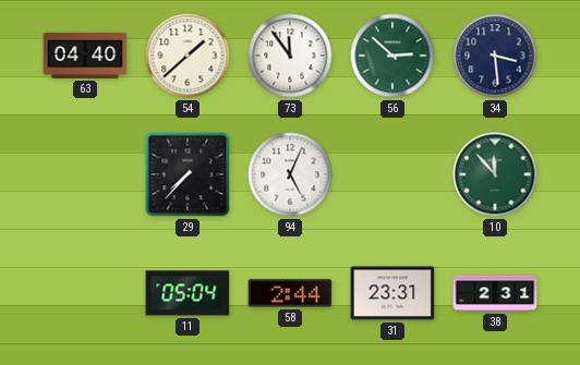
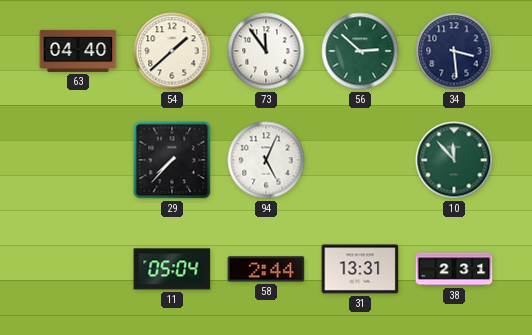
31: 23:31 -> 13:31 (360, 269)
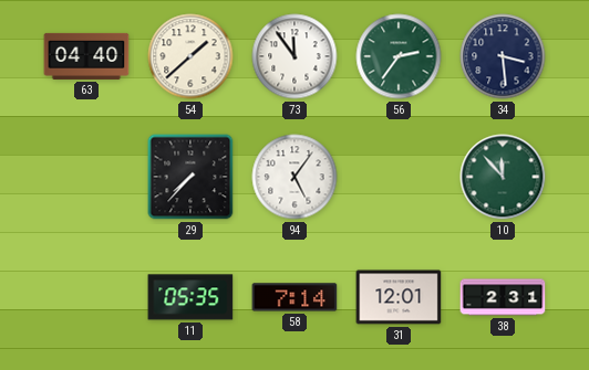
56: 2:52 -> 2:36 (399, 56)
94: 5:04 -> 5:06 (294, 177)
11: 05:04 -> 05:35 (190, 297)
58: 2:44 -> 7:14 (294, 297)
31: 13:31 -> 12:01 (399, 297)
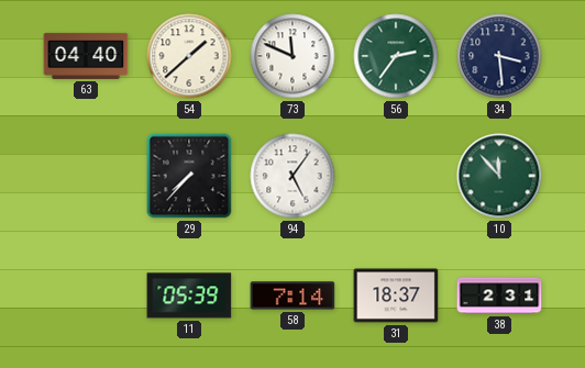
73: 11:54 -> 11:49 (292, 56)
11: 05:35 -> 05:39 (189, 295)
31: 12:01 -> 18:37 (396, 295)
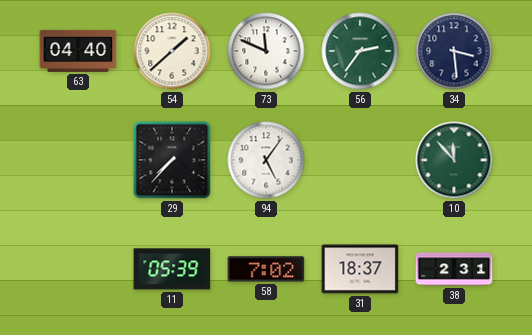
58: 7:14 -> 7:02 (266, 269)
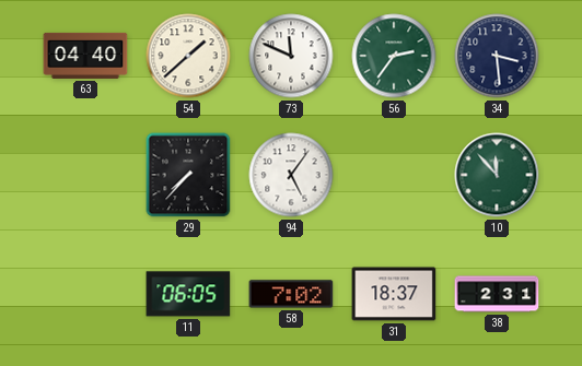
11: 05:39 -> 06:05 (188, 294)
